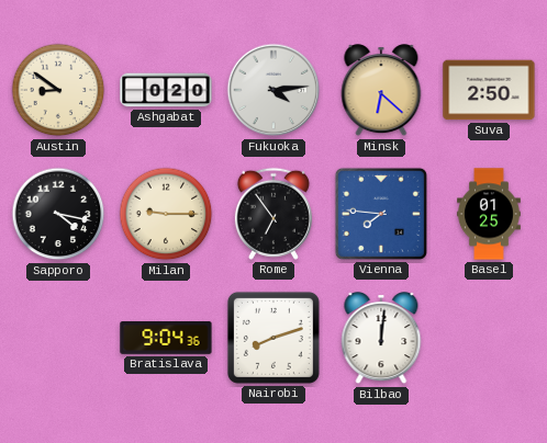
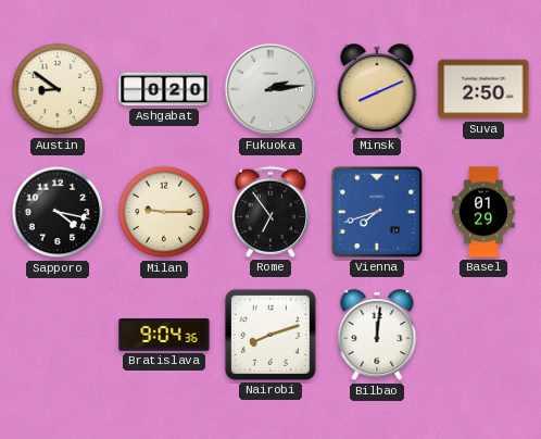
Fukuoka: 4:14 -> 2:14 (270, 89)
Minsk: 6:22 -> 8:11 (377, 90)
Vienna: 7:46 -> 7:42 (377, 212)
Basel: 01:25 -> 01:29 (485, 212)
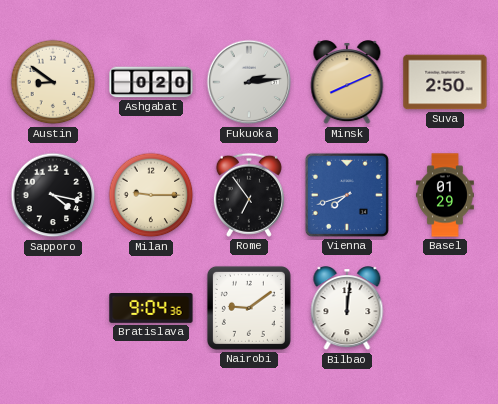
Nairobi: 8:12 -> 9:09 (249, 308)
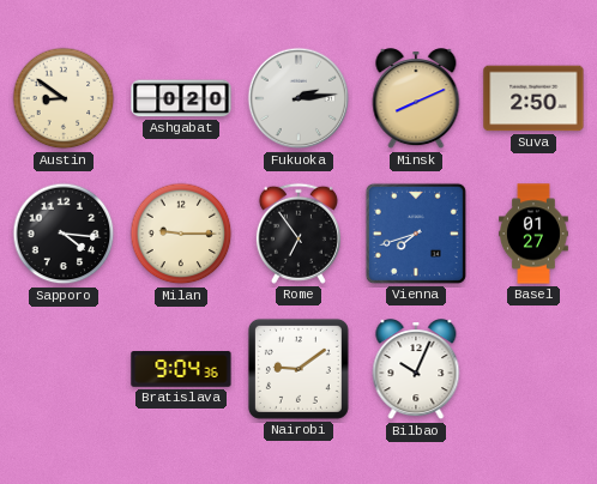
Sapporo: 4:17 -> 4:16 (64, 234)
Basel: 01:29 -> 01:27 (535, 234)
Bilbao: 12:01 -> 10:04 (416, 370)
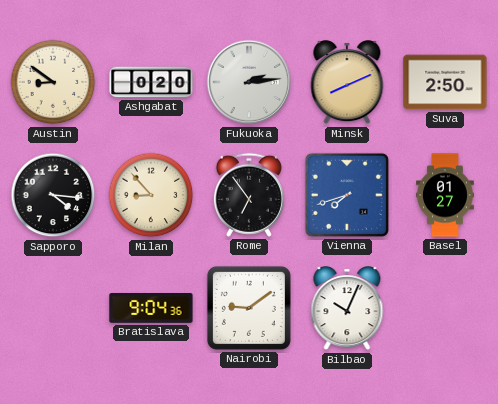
Milan: 9:15 -> 8:53 (151, 195)
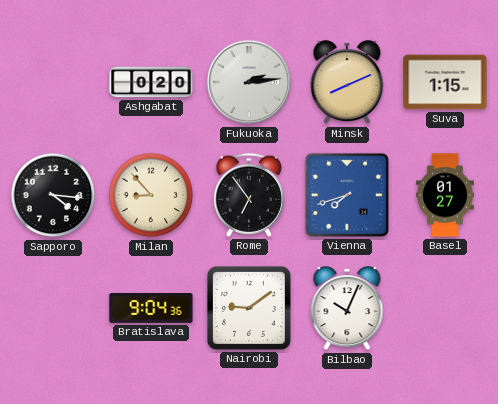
Austin: 8:51 -> none (53, 82)
Suva: 2:50 -> 1:15 (445, 82)
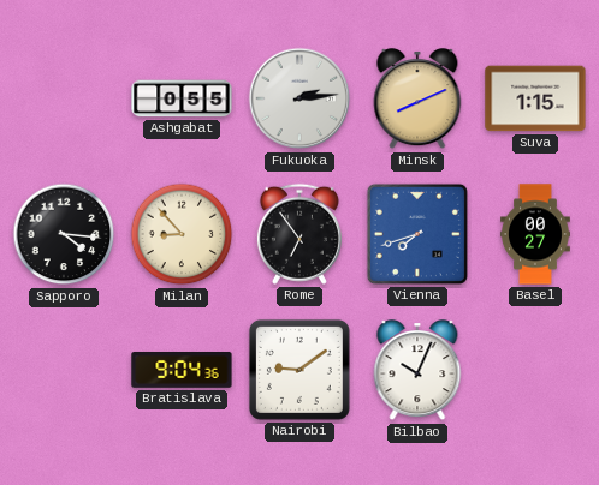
Ashgabat: 0:20 -> 0:55 (182, 98)
Basel: 01:27 -> 00:27 (536, 234)
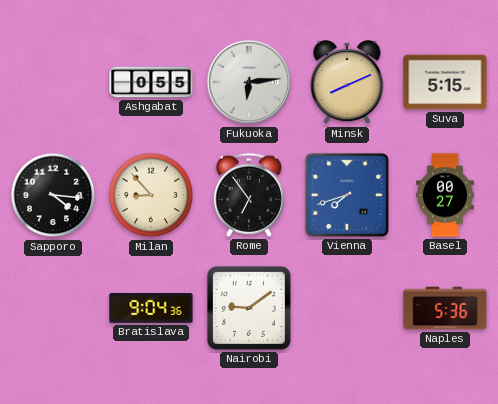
Fukuoka: 2:14 -> 6:14 (249, 82)
Suva: 1:15 -> 5:15 (445, 82)
Bilbao: 10:04 -> none (417, 371)
Naples: none -> 5:36 (445, 308)
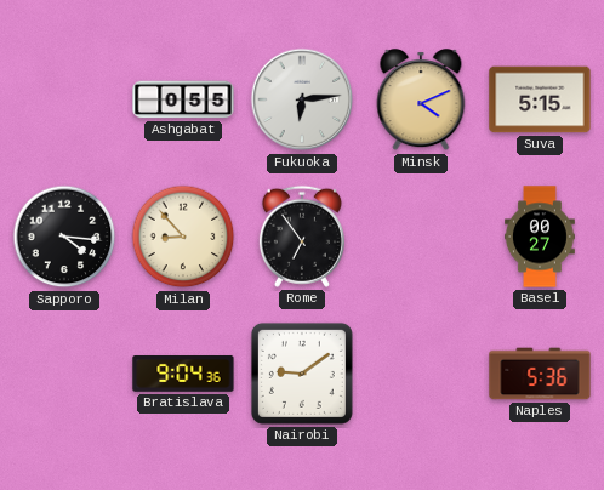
Minsk: 8:11 -> 4:11 (421, 101)
Vienna: 7:42 -> none (347, 195)
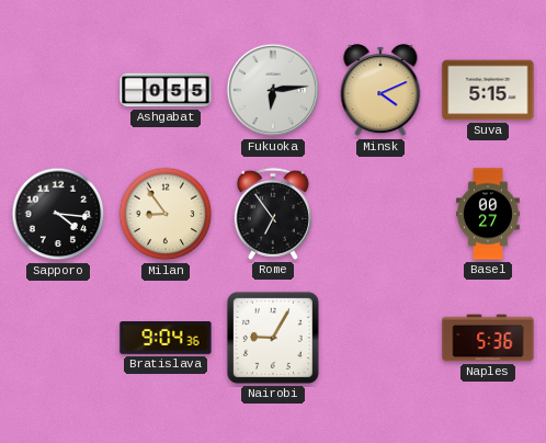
Milan: 8:53 -> 8:54 (166, 214)
Nairobi: 9:09 -> 9:05 (273, 338)
